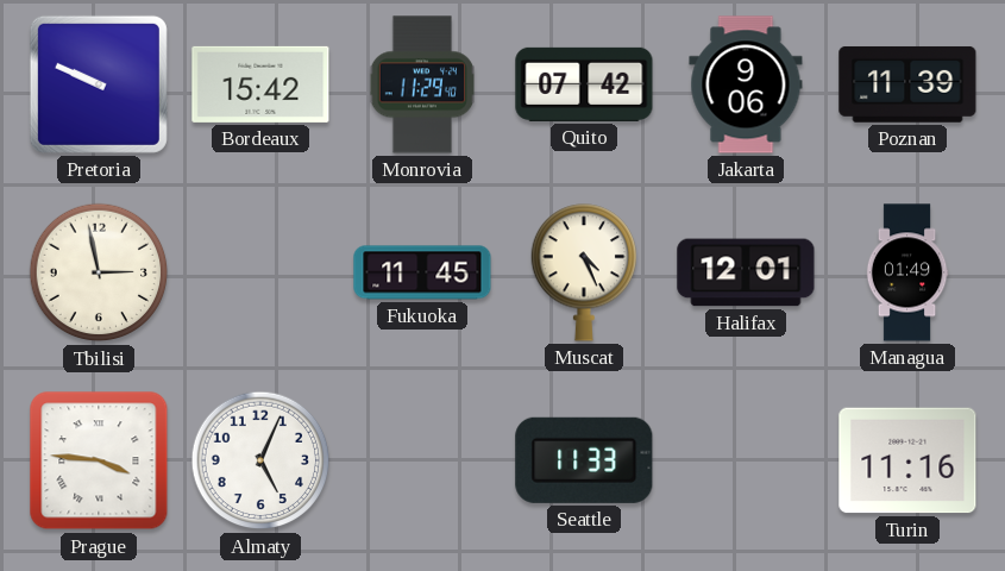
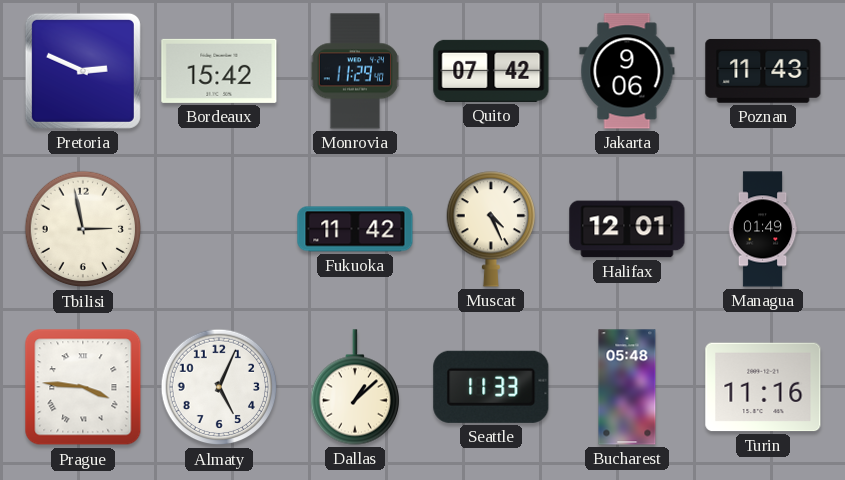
Pretoria: 9:49 -> 2:49 (83, 71)
Poznan: 11:39 -> 11:43 (763, 71)
Fukuoka: 11:45 -> 11:42 (355, 229)
Dallas: none -> 1:08 (354, 387)
Bucharest: none -> 05:48 (627, 387)
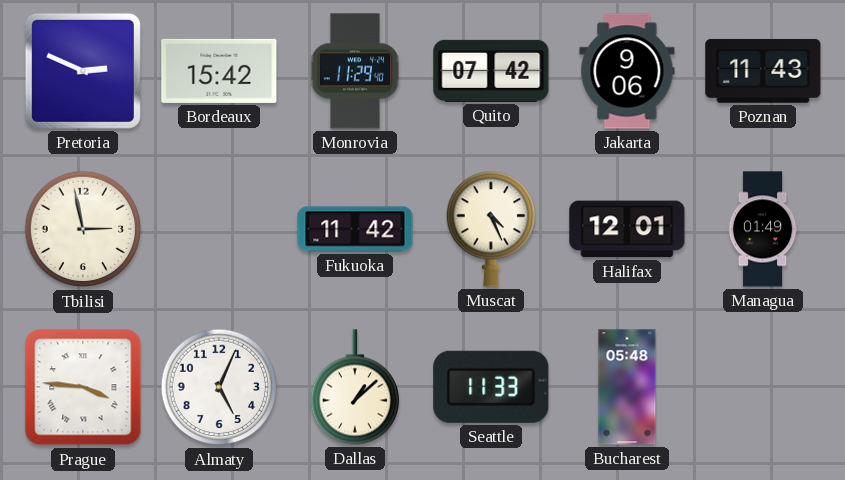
Turin: 11:16 -> none (763, 387)
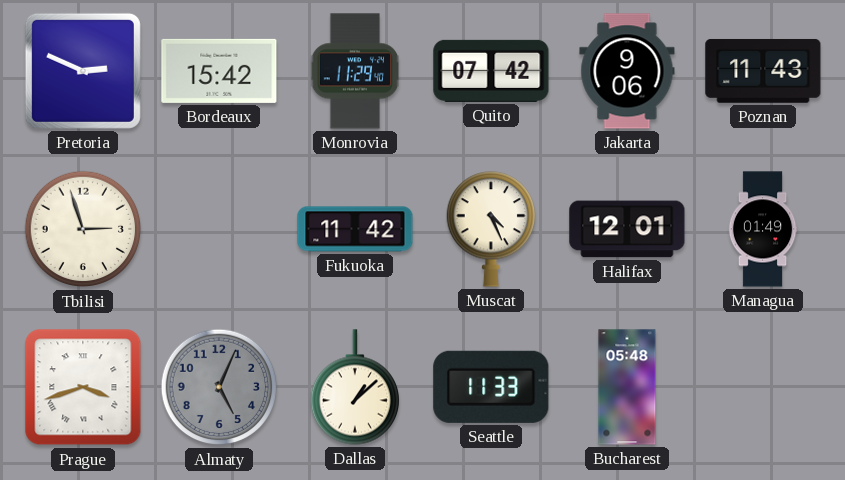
Tbilisi: 2:58 -> 2:57 (83, 229)
Prague: 3:46 -> 3:42 (83, 387)
Almaty dial: white -> grey (219, 387)
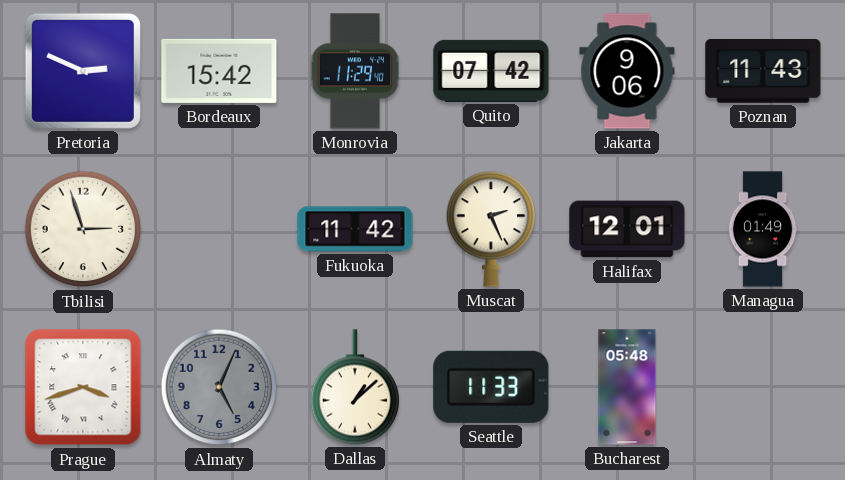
Muscat: 4:26 -> 2:26 (490, 229)
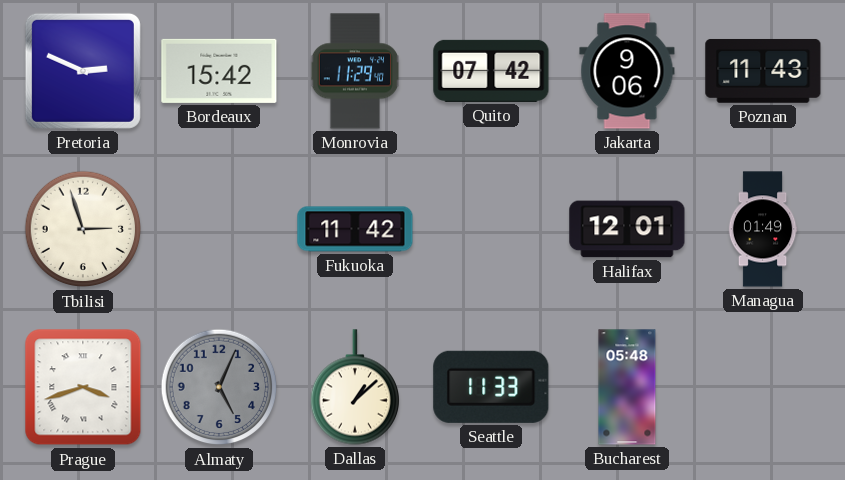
Muscat: 2:26 -> none (490, 229)
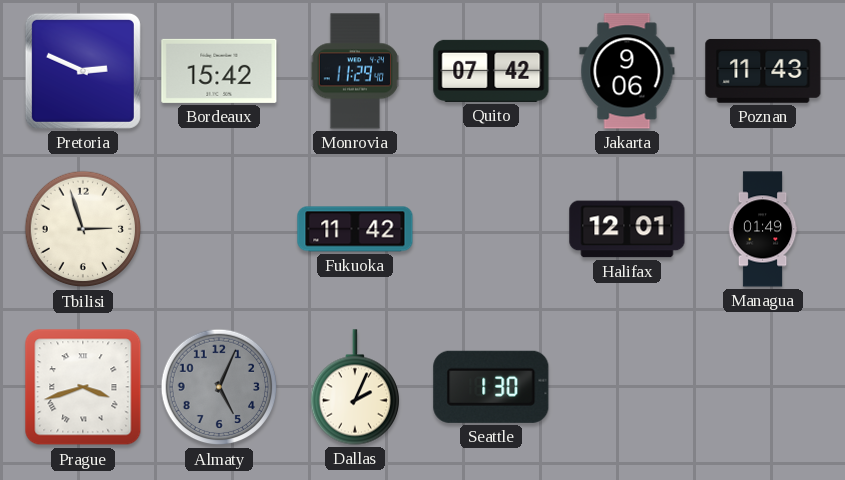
Dallas: 1:08 -> 2:04 (354, 387)
Seattle: 11:33 -> 1:30 (491, 387)
Bucharest: 05:48 -> none (627, 387)
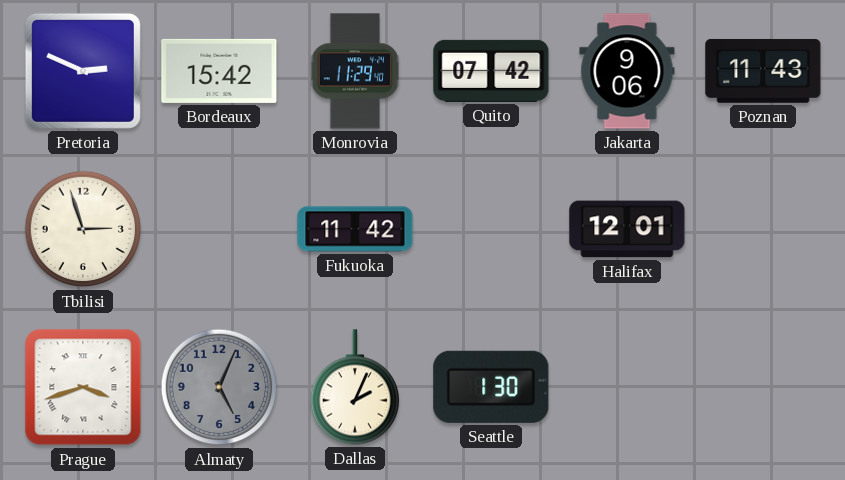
Managua: 01:49 -> none (763, 229)
